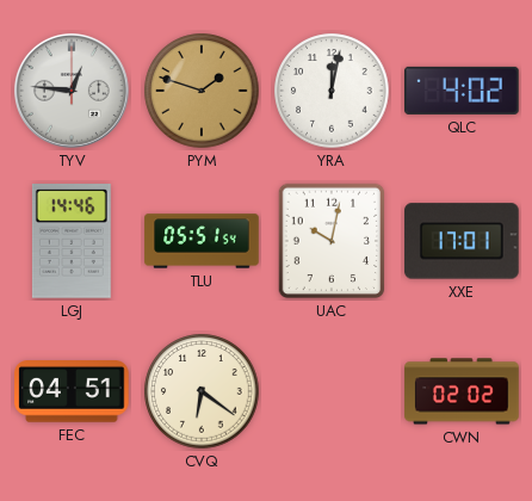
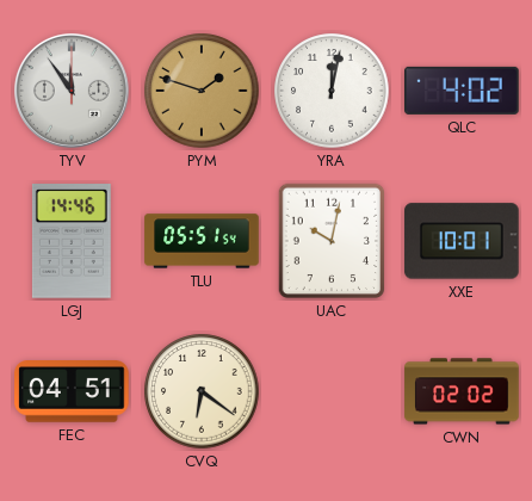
TYV: 12:46 -> 11:54 (72, 91)
XXE: 17:01 -> 10:01 (462, 241)
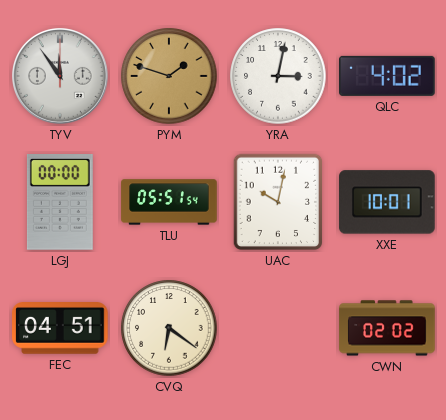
YRA: 12:02 -> 3:02 (278, 76)
LGJ: 14:46 -> 00:00 (60, 203)
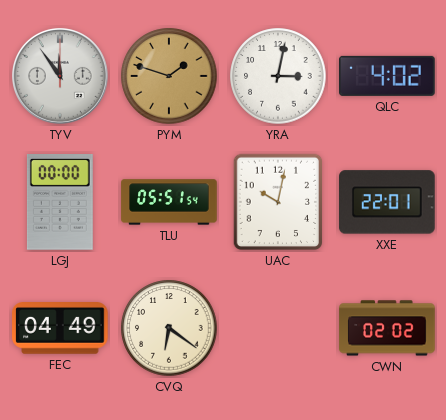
XXE: 10:01 -> 22:01 (387, 202)
FEC: 04:51 -> 04:49 (60, 329)
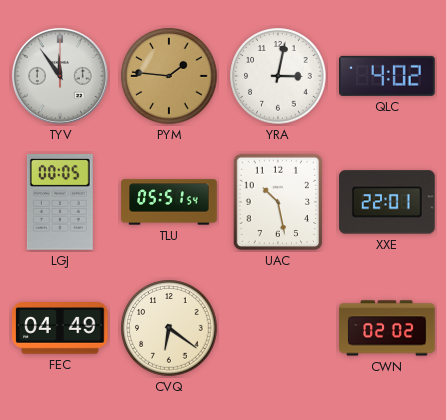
PYM: 1:48 -> 1:46 (169, 76)
LGJ: 00:00 -> 00:05 (60, 203)
UAC: 10:02 -> 10:28 (278, 202)
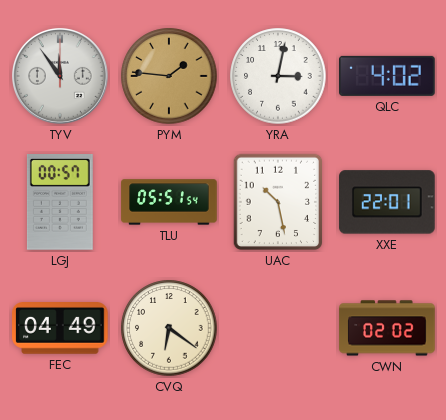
LGJ: 00:05 -> 00:57 (60, 203)
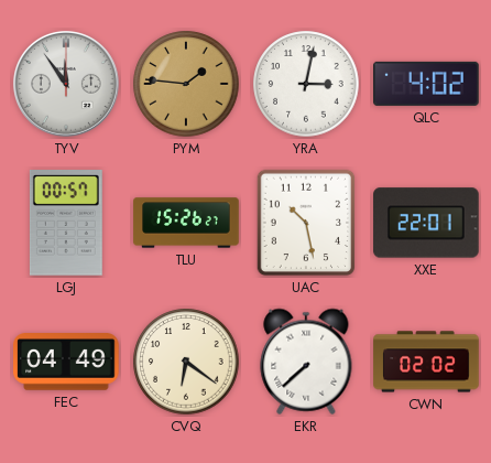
TLU: 05:51 -> 15:26 (186, 223)
EKR: none -> 7:38 (306, 362)
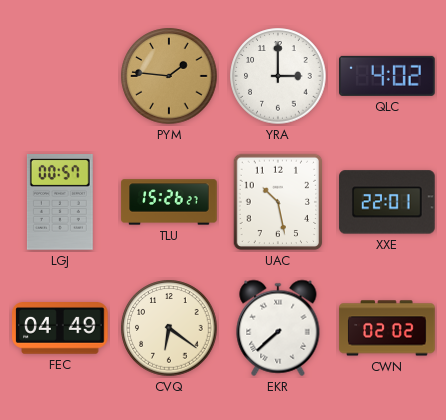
TYV: 11:54 -> none (66, 84)
YRA: 3:02 -> 3:00 (278, 76)
